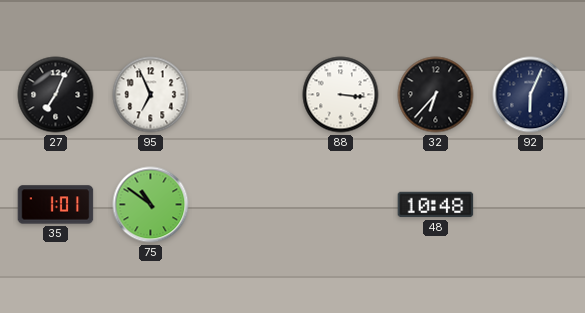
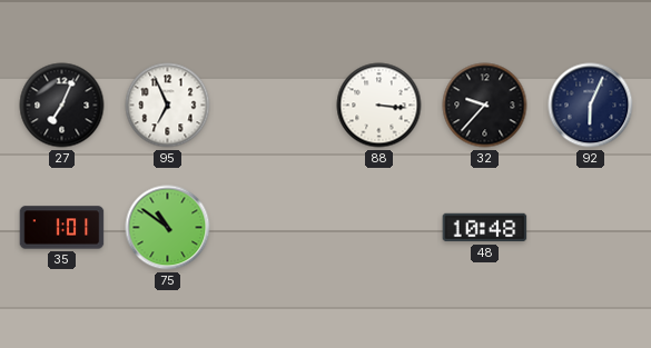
32: 6:37 -> 9:37 (485, 106)
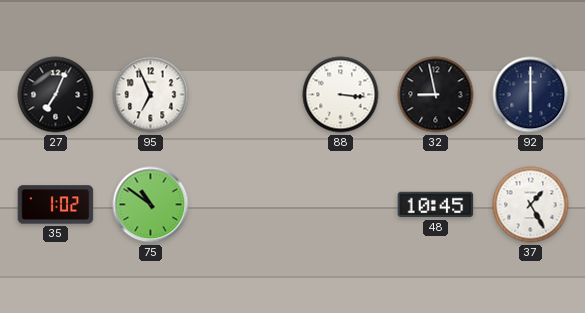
32: 9:37 -> 8:58 (436, 95)
92: 6:04 -> 6:00 (531, 95)
35: 1:01 -> 1:02 (56, 205)
48: 10:48 -> 10:45 (436, 205)
37: none -> 1:25 (531, 205)
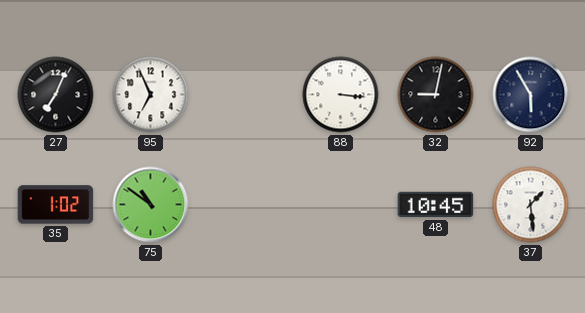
32: 8:58 -> 9:02 (436, 95)
92: 6:00 -> 5:55 (531, 95)
37: 1:25 -> 1:29 (531, 205)
